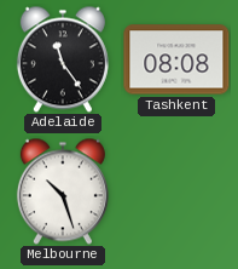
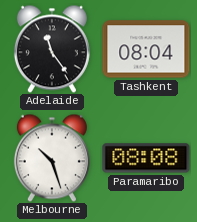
Tashkent: 08:08 -> 08:04 (146, 49)
Paramaribo: none -> 08:08 (146, 158)
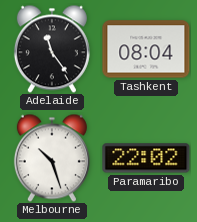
Paramaribo: 08:08 -> 22:02 (146, 158)
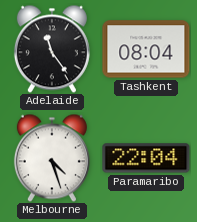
Melbourne: 10:27 -> 4:27 (52, 158)
Paramaribo: 22:02 -> 22:04 (146, 158)
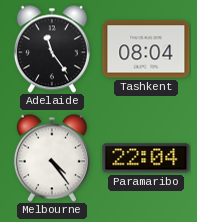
Melbourne: 4:27 -> 4:24 (52, 158)
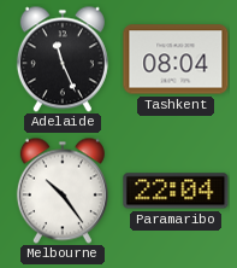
Adelaide: 11:24 -> 11:26 (63, 59)
Melbourne: 4:24 -> 10:24 (63, 191)
